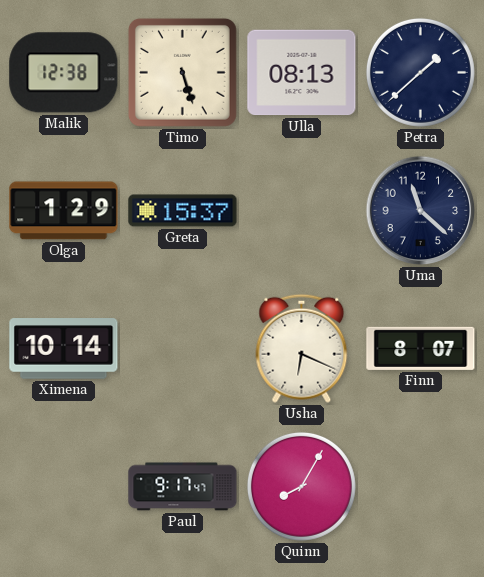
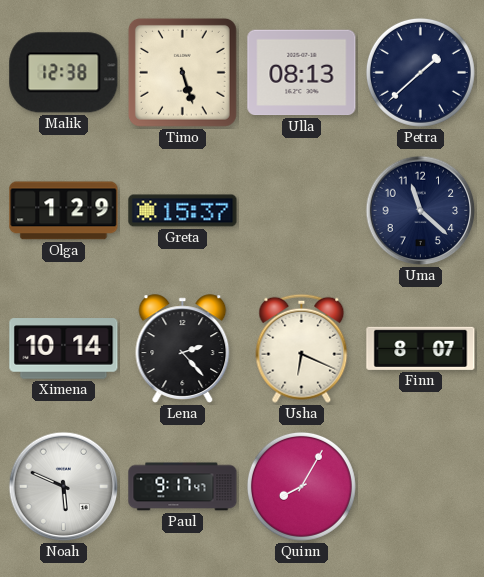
Lena: none -> 2:23 (183, 349)
Noah: none -> 5:49 (64, 487)
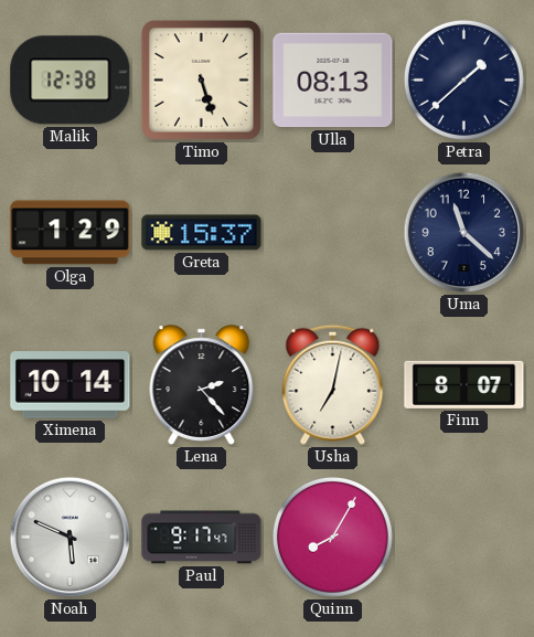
Usha: 6:19 -> 7:02 (333, 384)
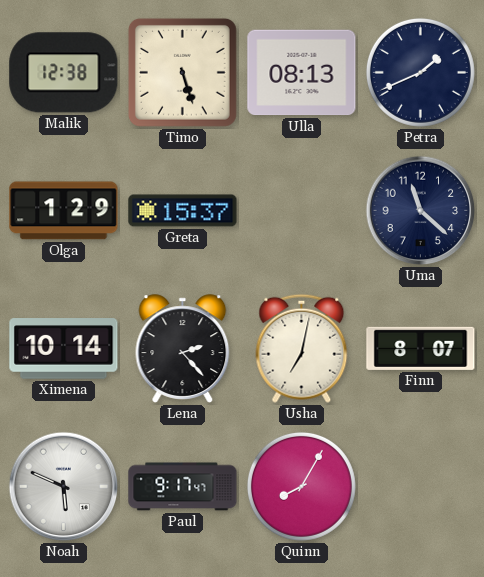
Petra: 1:38 -> 1:41 (420, 72)
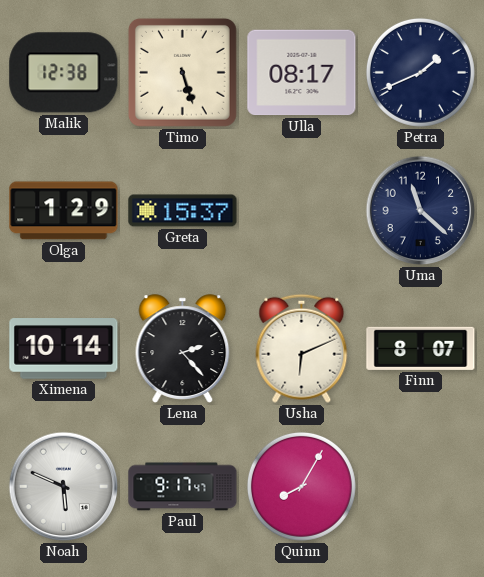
Ulla: 08:13 -> 08:17 (302, 73)
Usha: 7:02 -> 6:11 (302, 348)
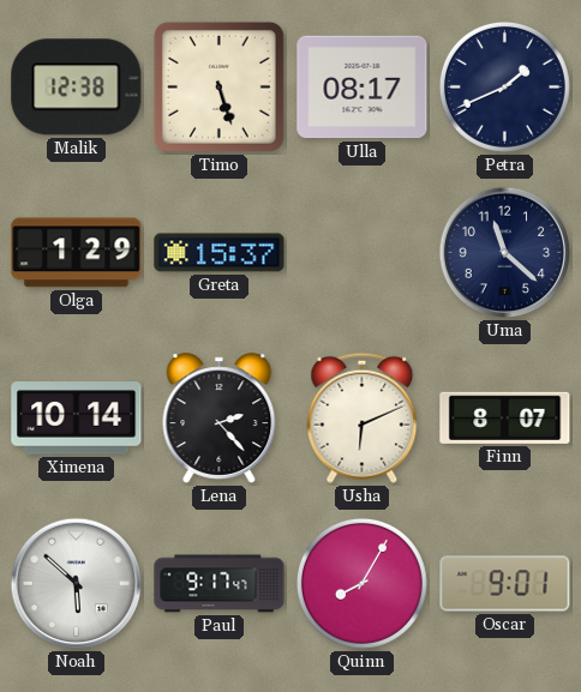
Noah: 5:49 -> 5:52 (77, 584)
Oscar: none -> 9:01 (505, 584)
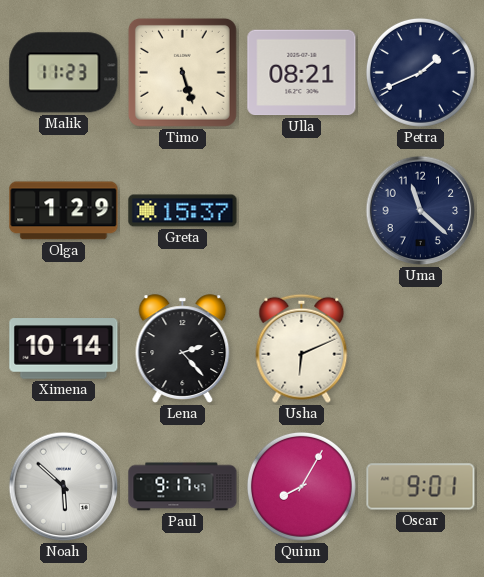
Malik: 12:38 -> 11:23 (64, 73)
Ulla: 08:17 -> 08:21 (302, 73)
Finn: 8:07 -> none (505, 417)
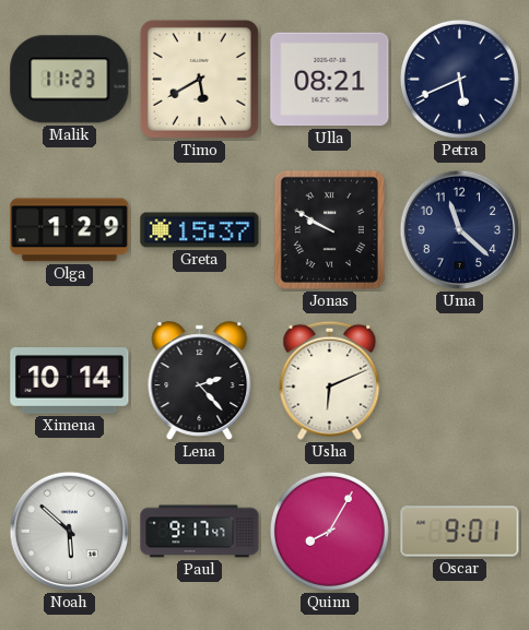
Timo: 5:27 -> 5:40 (199, 79)
Petra: 1:41 -> 5:41 (459, 79)
Jonas: none -> 9:50 (329, 229)
